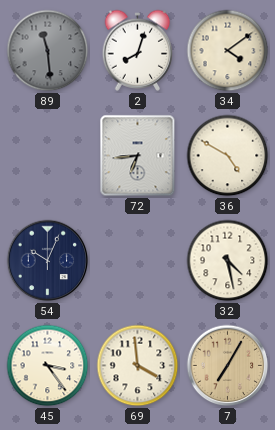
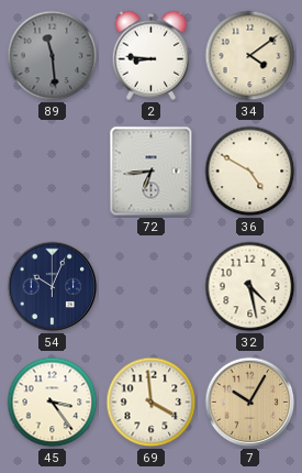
2: 8:03 -> 8:46 (152, 55)
7: 7:05 -> 10:05 (250, 403)
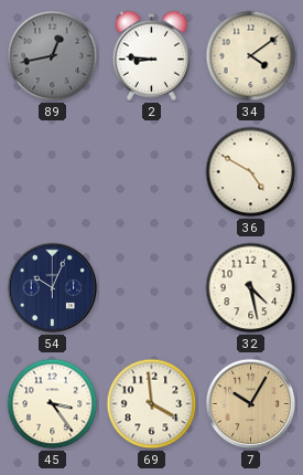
89: 11:29 -> 12:43 (53, 56)
72: 6:44 -> none (152, 172)
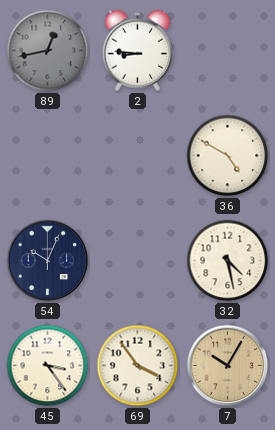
34: 4:09 -> none (251, 56)
69: 3:59 -> 3:54 (138, 366)
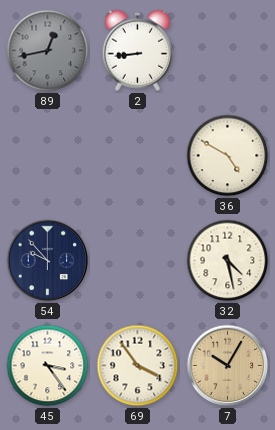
2: 8:46 -> 8:44 (138, 50)
54: 10:04 -> 9:53 (48, 261)
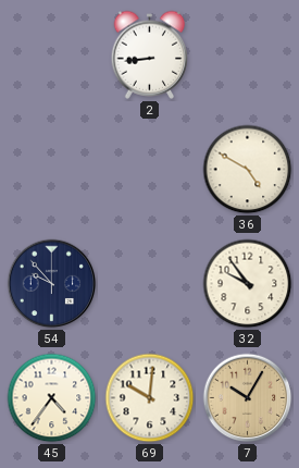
89: 12:43 -> none (48, 51)
32: 4:28 -> 9:54 (248, 284)
45: 3:24 -> 4:36 (52, 398)
69: 3:54 -> 10:01 (150, 398)
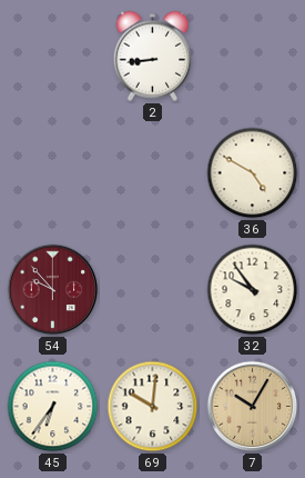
54 dial: navy -> burgundy (53, 290)
45: 4:36 -> 6:36 (53, 407)
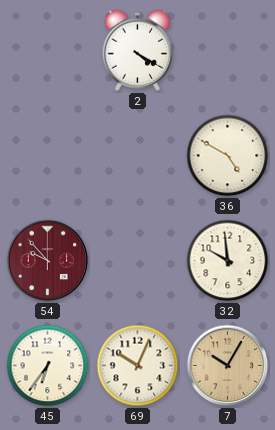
2: 8:44 -> 4:20 (138, 50)
32: 9:54 -> 9:59 (228, 261)
69: 10:01 -> 10:04 (138, 366)
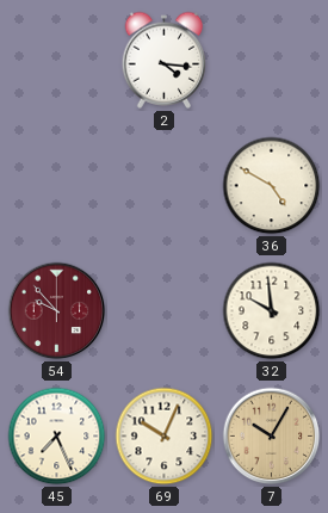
2: 4:20 -> 4:16 (165, 60)
45: 6:36 -> 7:26 (57, 437)
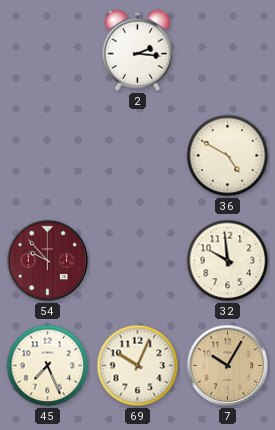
2: 4:16 -> 2:16 (138, 50)
